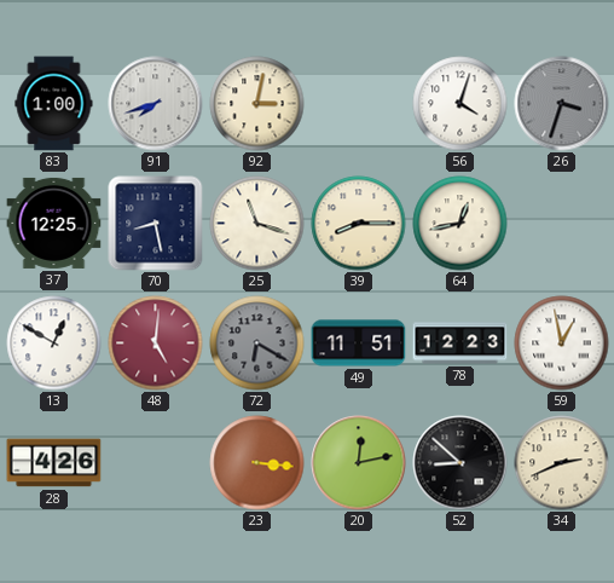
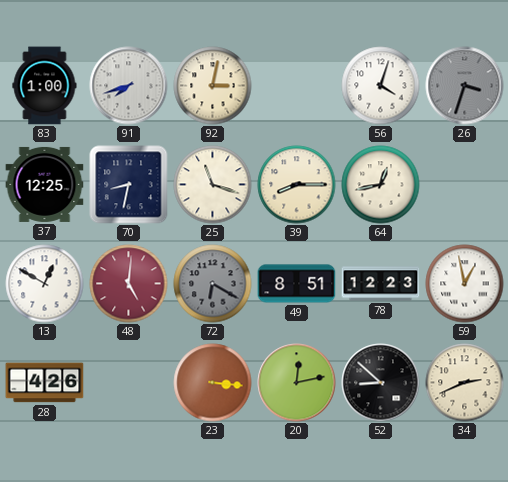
70: 8:28 -> 8:32 (129, 185)
49: 11:51 -> 8:51 (297, 284)
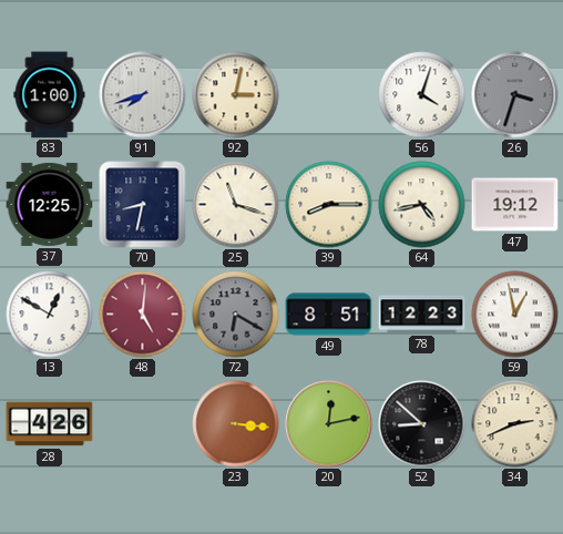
64: 12:43 -> 4:43 (422, 205)
47: none -> 19:12 (515, 205)
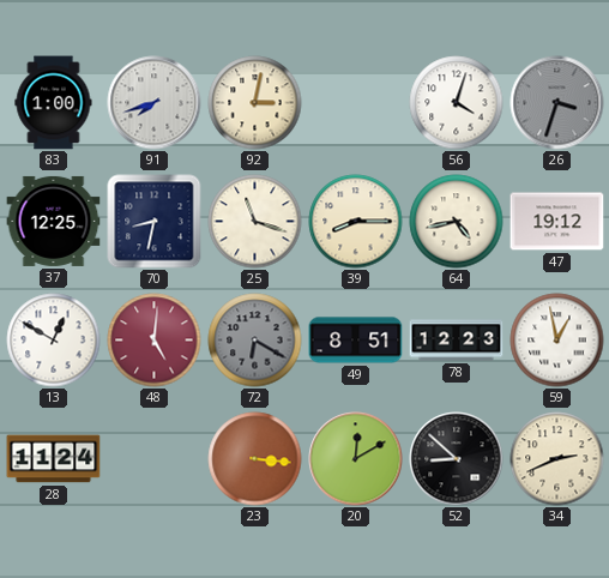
28: 4:26 -> 11:24 (54, 459)
20: 12:13 -> 12:10 (356, 459)
